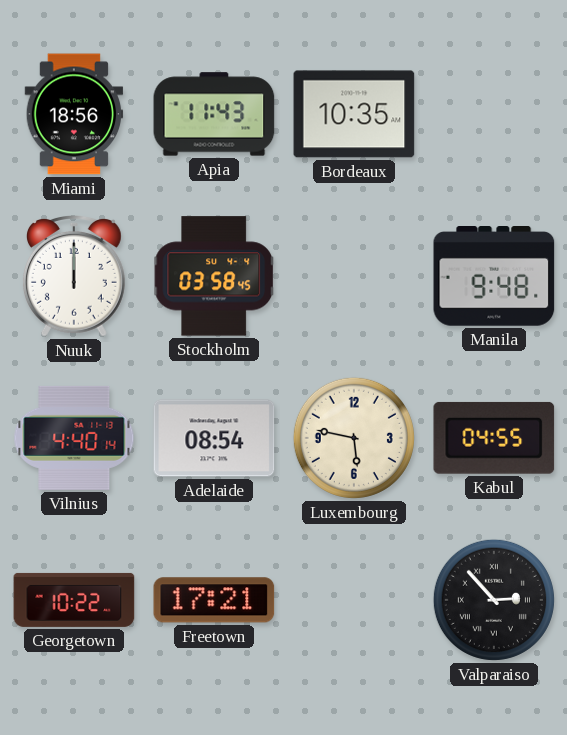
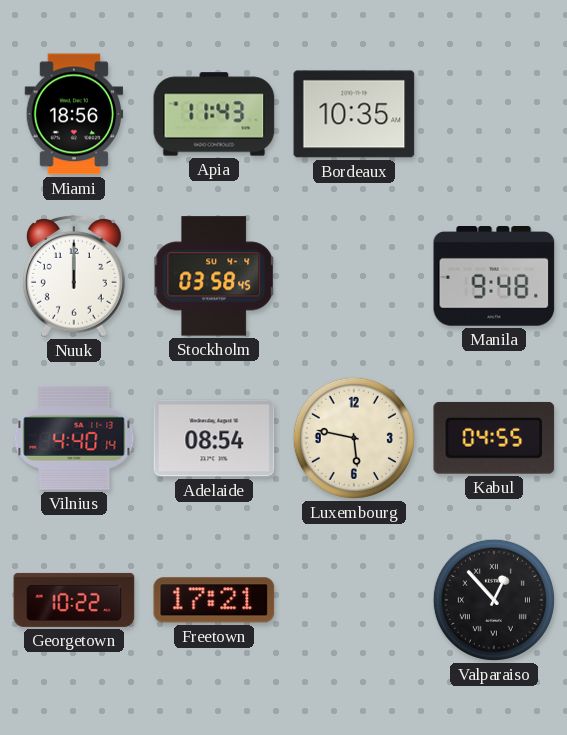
Valparaiso: 2:53 -> 12:53 (494, 600)
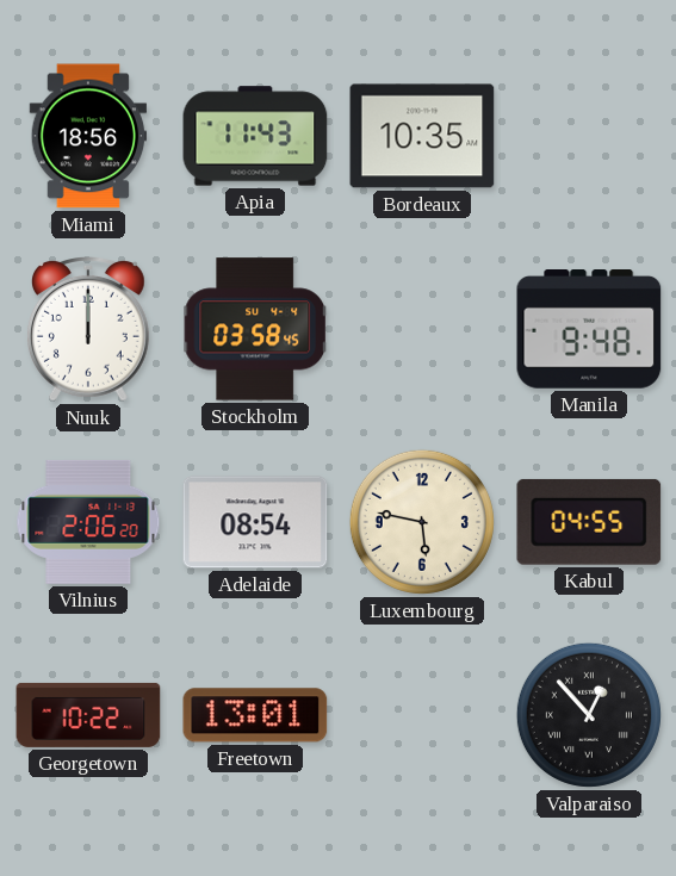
Vilnius: 4:40 -> 2:06 (88, 522)
Freetown: 17:21 -> 13:01 (255, 715)
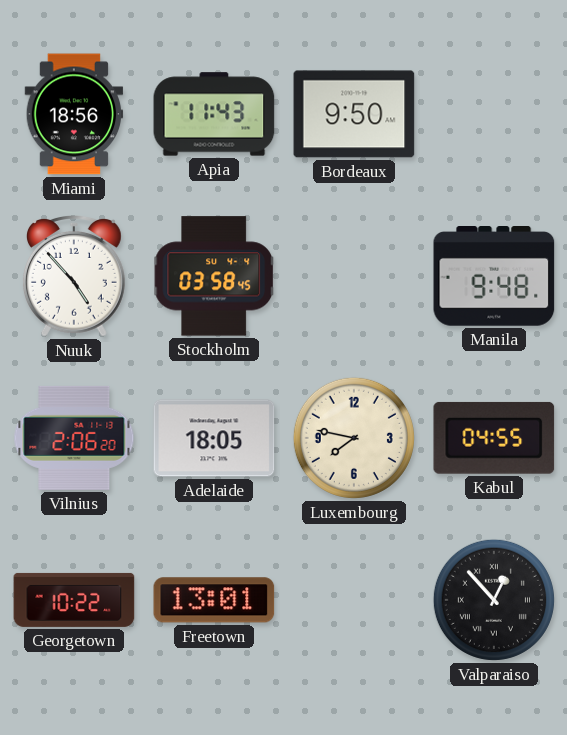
Bordeaux: 10:35 -> 9:50 (354, 114)
Nuuk: 12:00 -> 4:53 (74, 277)
Adelaide: 08:54 -> 18:05 (214, 438)
Luxembourg: 5:47 -> 7:47 (354, 438)
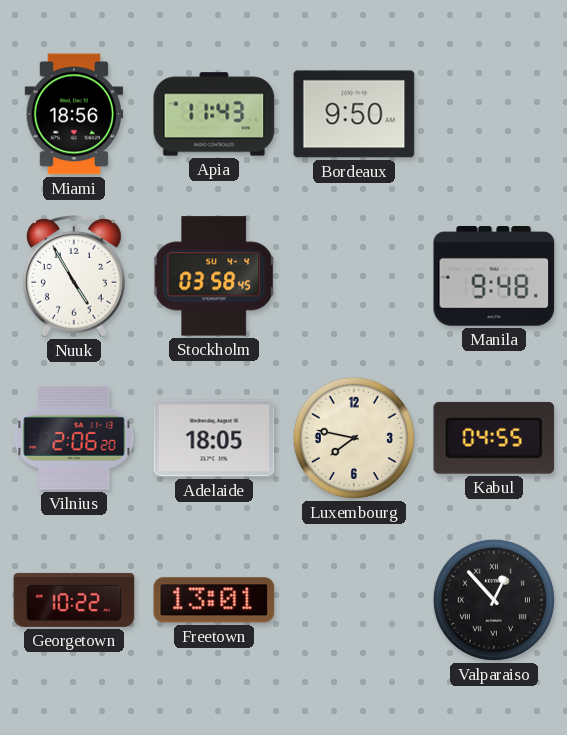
Nuuk: 4:53 -> 4:55 (74, 277)
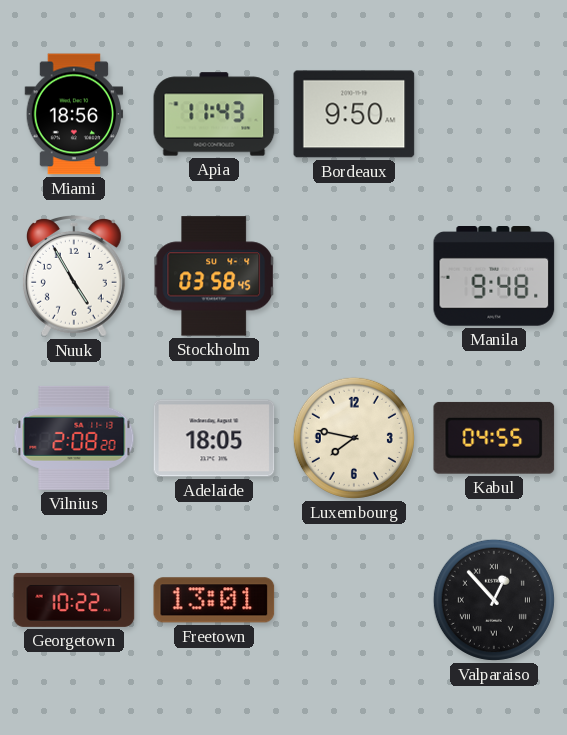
Vilnius: 2:06 -> 2:08 (74, 438)
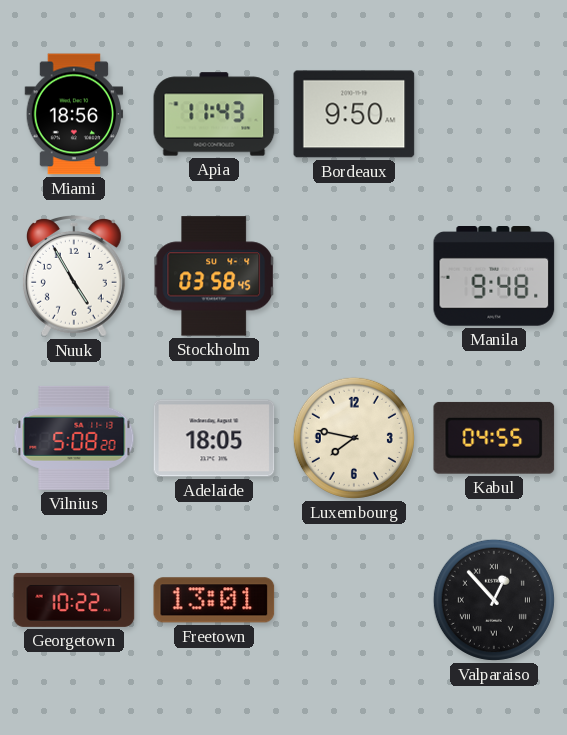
Vilnius: 2:08 -> 5:08 (74, 438)
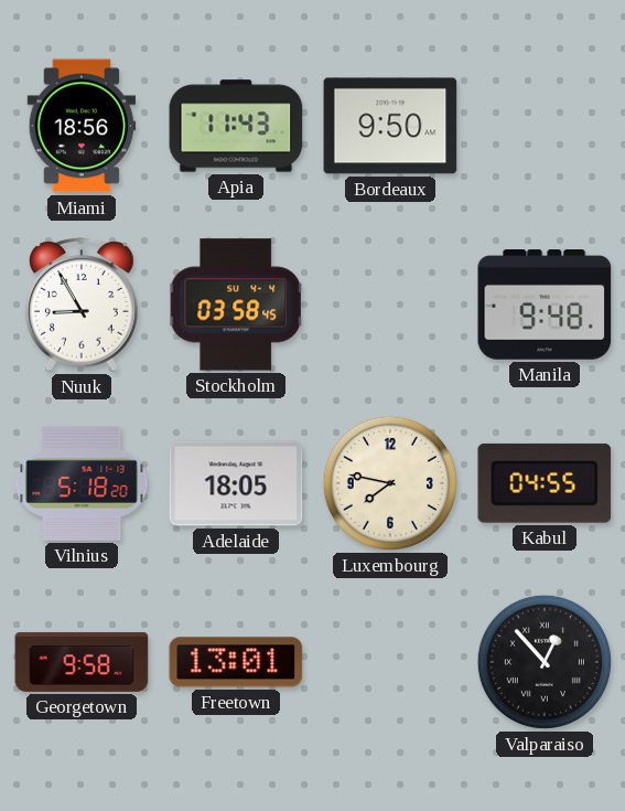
Nuuk: 4:55 -> 8:55 (82, 306)
Vilnius: 5:08 -> 5:18 (82, 483)
Georgetown: 10:22 -> 9:58 (82, 662)
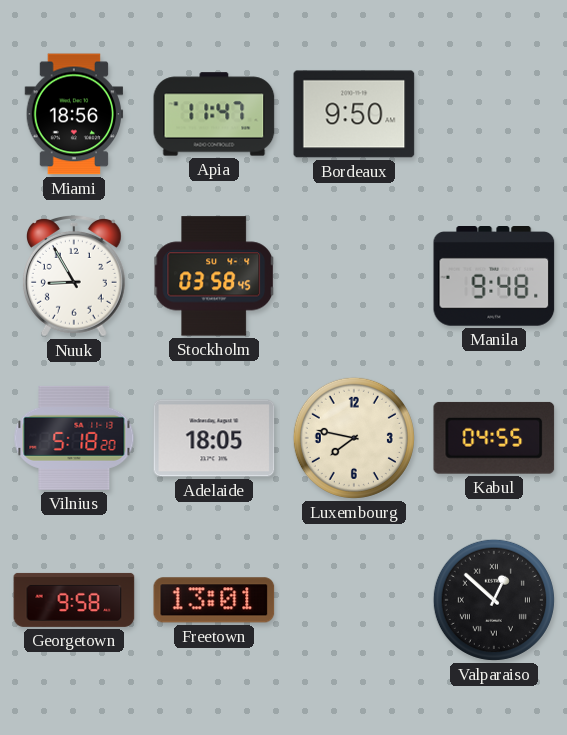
Apia: 11:43 -> 11:47 (214, 114)
Valparaiso: 12:53 -> 12:52 (494, 600)
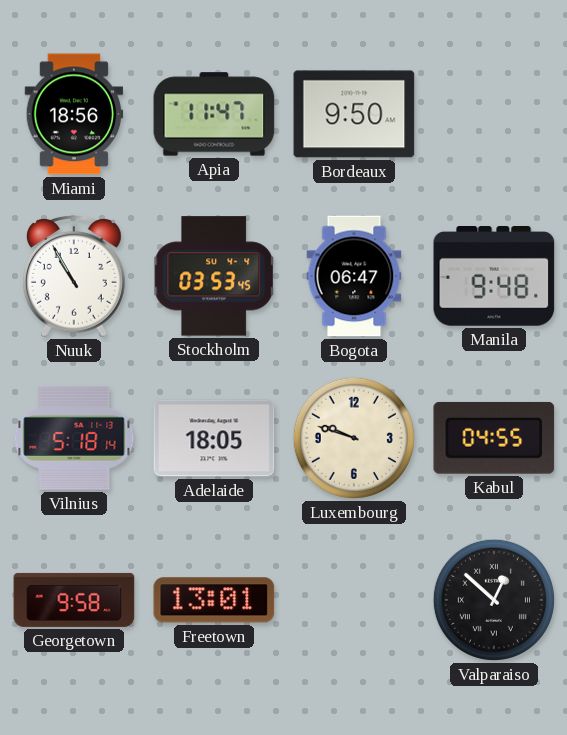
Nuuk: 8:55 -> 10:55 (74, 277)
Stockholm: 03:58 -> 03:53 (215, 276)
Bogota: none -> 06:47 (354, 276)
Vilnius: 5:18:20 -> 5:18:14 (74, 438)
Luxembourg: 7:47 -> 9:48 (354, 438)
